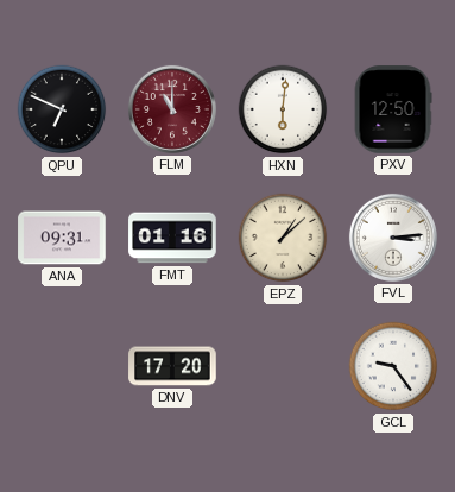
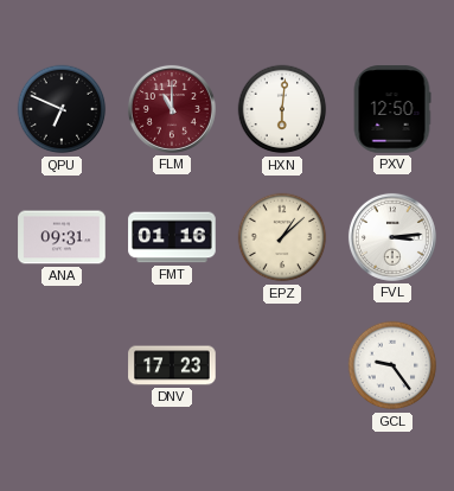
DNV: 17:20 -> 17:23 (172, 365)
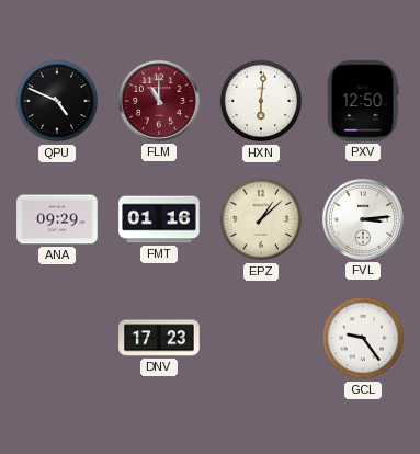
QPU: 6:49 -> 4:49 (57, 101)
ANA: 09:31 -> 09:29 (57, 219)
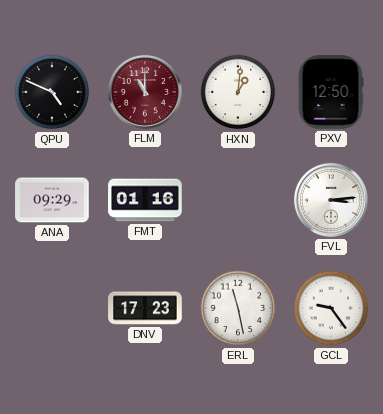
HXN: 6:01 -> 1:01 (238, 92)
EPZ: 1:08 -> none (261, 219)
ERL: none -> 11:28 (238, 308)
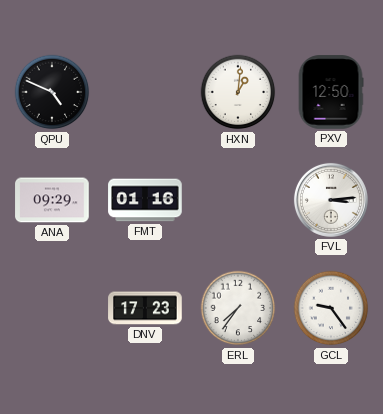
FLM: 11:00 -> none (145, 92)
ERL: 11:28 -> 7:36 (238, 308)
